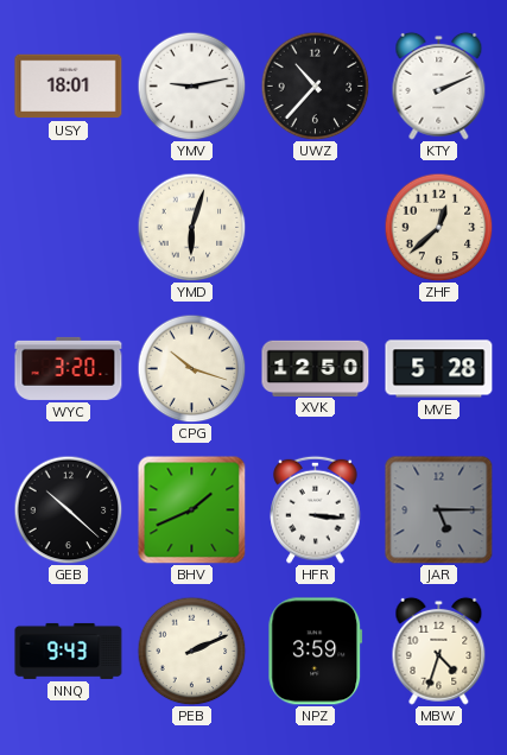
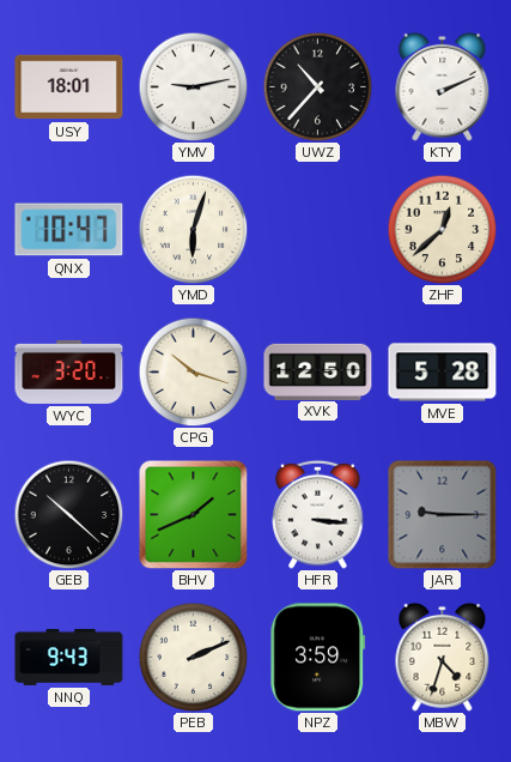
QNX: none -> 10:47 (69, 230)
JAR: 5:15 -> 9:15 (443, 515)
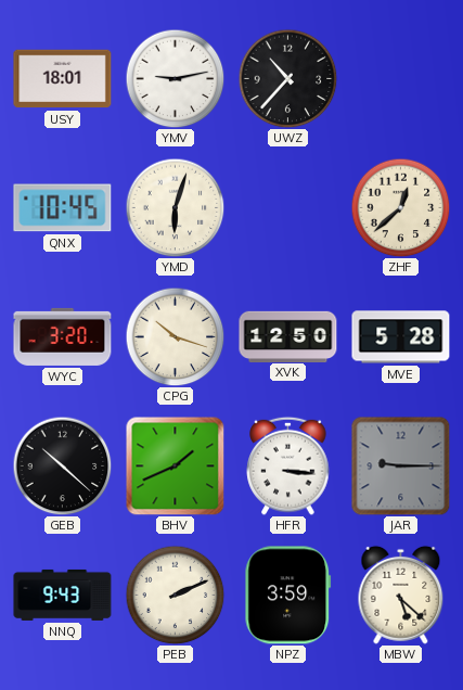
KTY: 2:11 -> none (443, 86)
QNX: 10:47 -> 10:45 (63, 208)
MBW: 4:33 -> 5:22 (401, 595)
